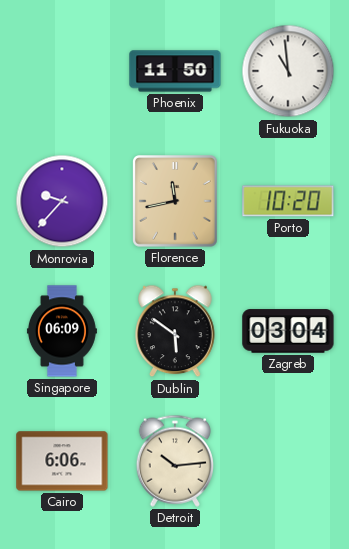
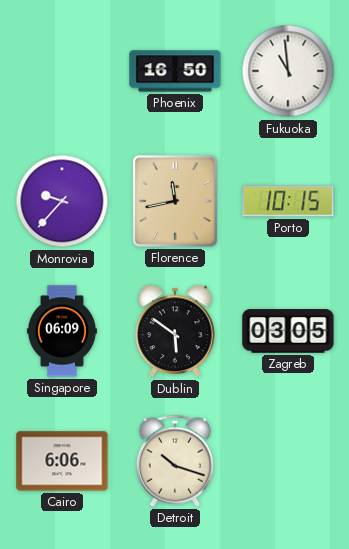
Phoenix: 11:50 -> 16:50 (175, 71)
Porto: 10:20 -> 10:15 (288, 201)
Zagreb: 03:04 -> 03:05 (288, 331)
Detroit: 10:14 -> 10:18 (174, 461)
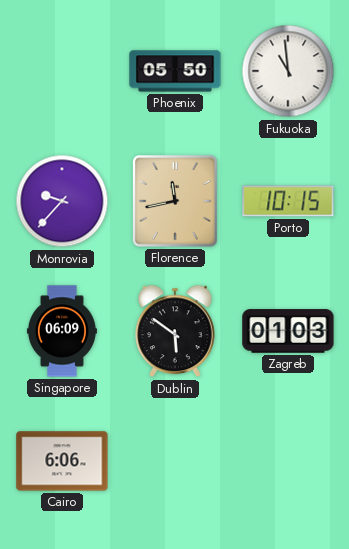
Phoenix: 16:50 -> 05:50 (175, 71)
Zagreb: 03:05 -> 01:03 (288, 331)
Detroit: 10:18 -> none (174, 461)
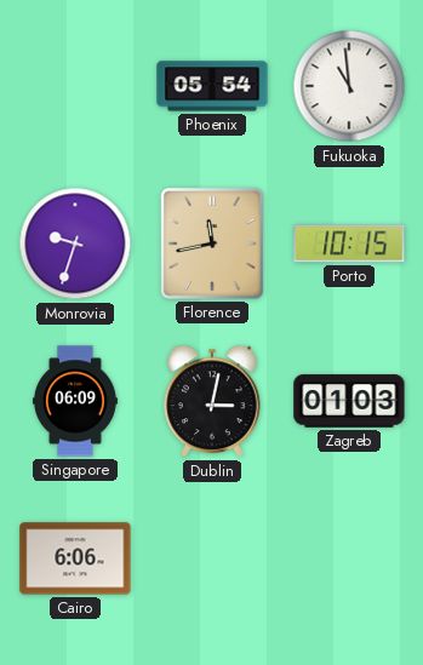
Phoenix: 05:50 -> 05:54 (212, 86)
Monrovia: 9:37 -> 9:33 (75, 243)
Dublin: 5:51 -> 3:02 (212, 401)
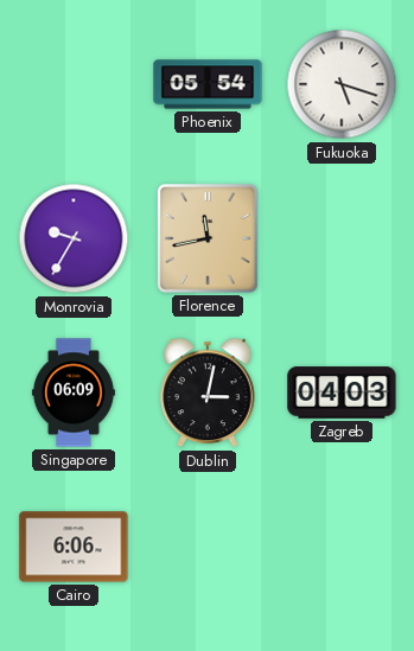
Fukuoka: 10:59 -> 5:18 (342, 84)
Monrovia: 9:33 -> 9:35 (74, 238)
Porto: 10:15 -> none (349, 243)
Zagreb: 01:03 -> 04:03 (342, 392)
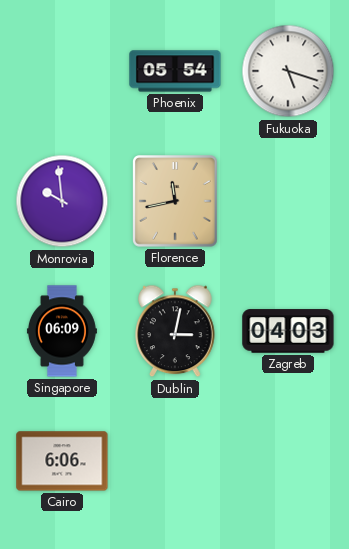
Monrovia: 9:35 -> 9:59 (62, 201)
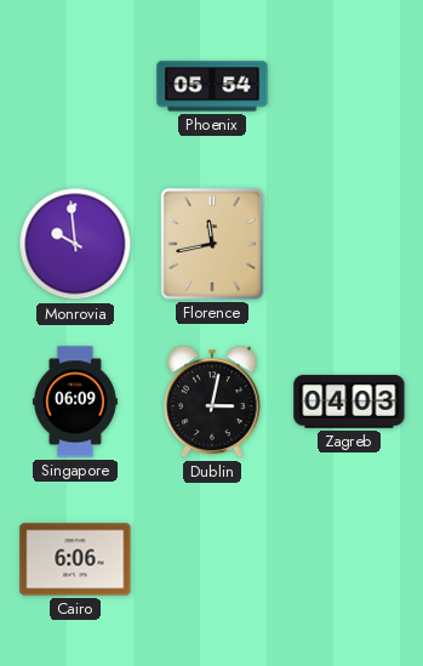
Fukuoka: 5:18 -> none (288, 71)
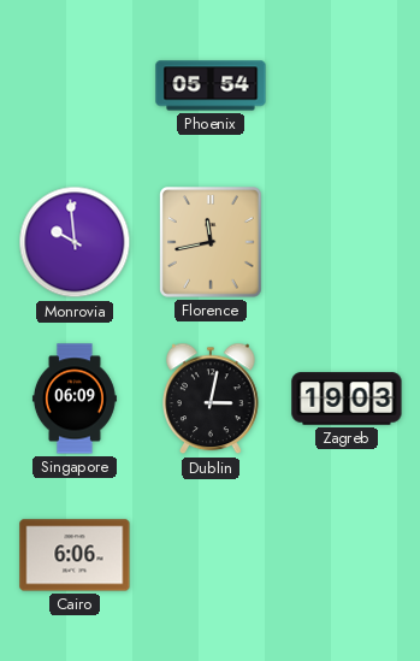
Zagreb: 04:03 -> 19:03 (347, 399)
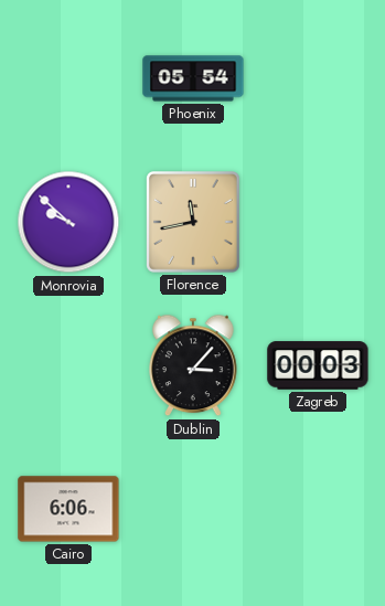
Monrovia: 9:59 -> 9:52 (68, 222)
Singapore: 06:09 -> none (75, 399)
Dublin: 3:02 -> 3:07 (193, 365)
Zagreb: 19:03 -> 00:03 (318, 365)
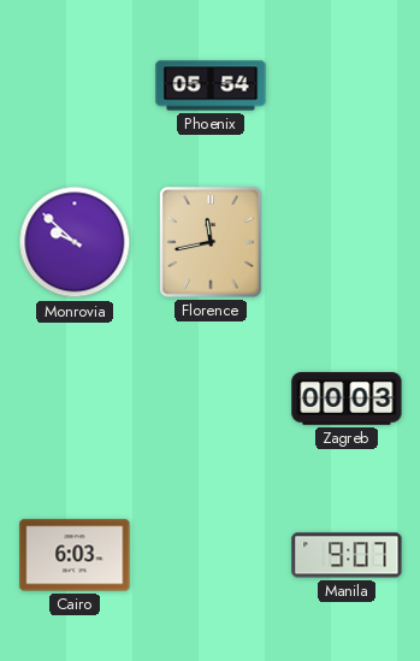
Dublin: 3:07 -> none (193, 365)
Cairo: 6:06 -> 6:03 (75, 555)
Manila: none -> 9:07 (347, 555)
